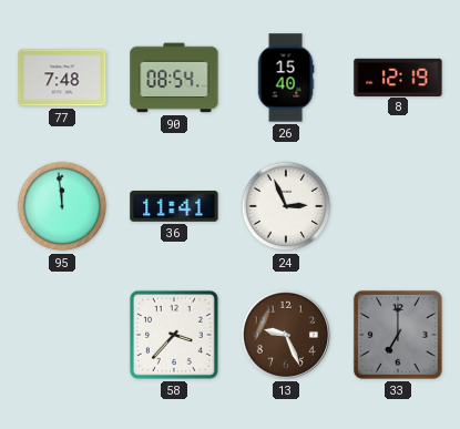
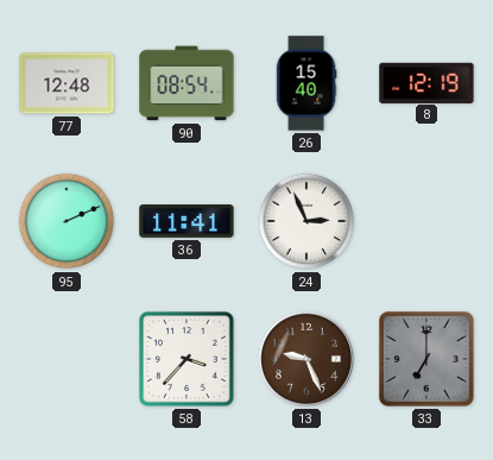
77: 7:48 -> 12:48 (67, 83)
95: 11:59 -> 2:11 (67, 221)
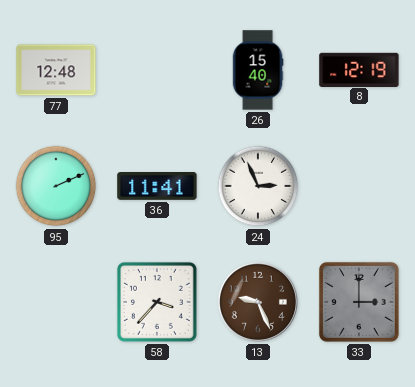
90: 08:54 -> none (187, 83)
33: 7:00 -> 3:00 (359, 302)
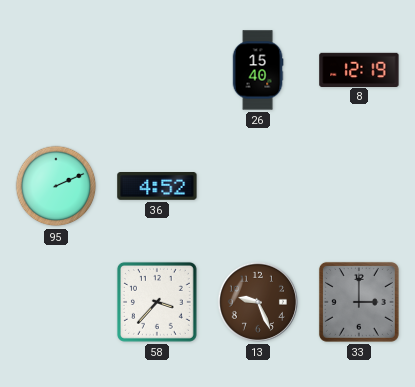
77: 12:48 -> none (56, 70)
36: 11:41 -> 4:52 (157, 187)
24: 2:56 -> none (258, 186)
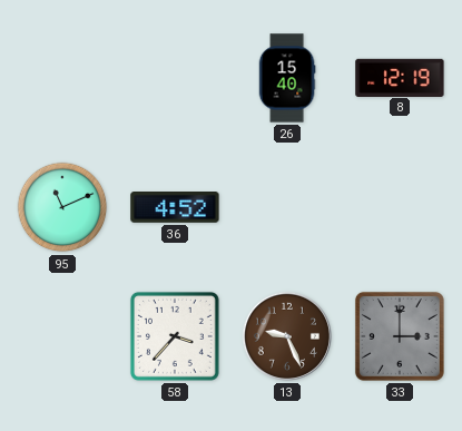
95: 2:11 -> 11:11 (62, 207)
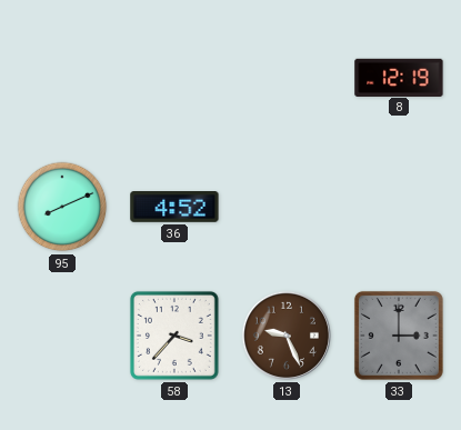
26: 15:40 -> none (287, 78)
95: 11:11 -> 8:11 (62, 207)
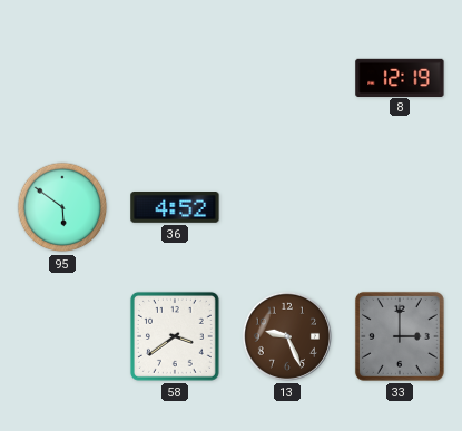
95: 8:11 -> 5:51 (62, 207)
58: 3:37 -> 3:39 (175, 336)
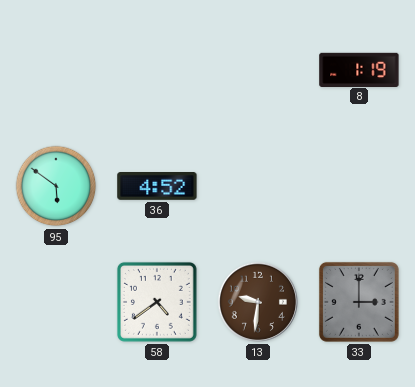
8: 12:19 -> 1:19 (359, 69)
58: 3:39 -> 4:39 (157, 302)
13: 9:26 -> 9:31 (258, 302)
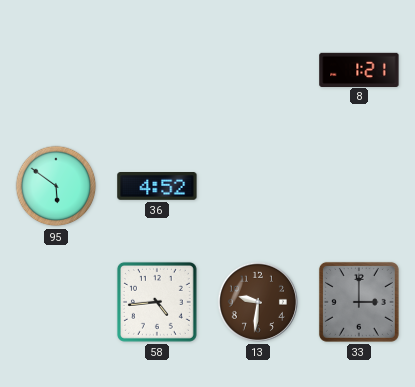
8: 1:19 -> 1:21 (359, 69)
58: 4:39 -> 4:44 (157, 302)
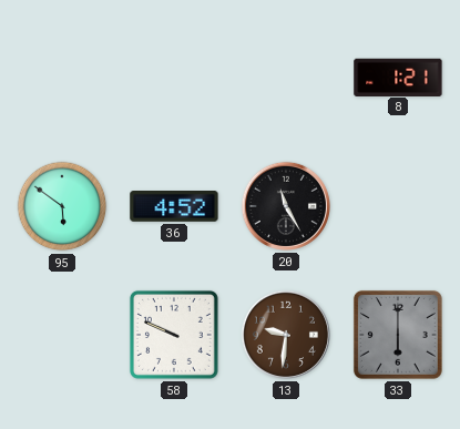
20: none -> 11:25 (286, 206)
58: 4:44 -> 9:49 (174, 335)
33: 3:00 -> 6:00 (398, 335)
